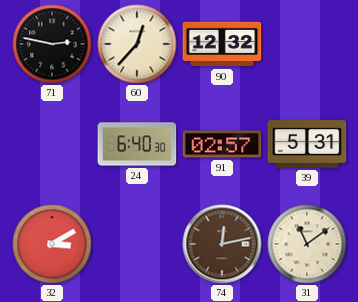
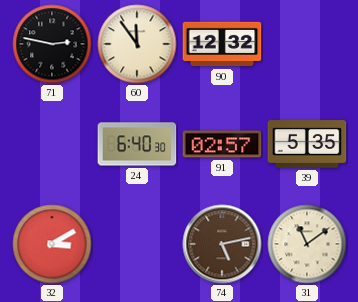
60: 12:37 -> 11:54 (137, 44)
39: 5:31 -> 5:35 (307, 144)
74: 12:13 -> 5:13 (222, 244)
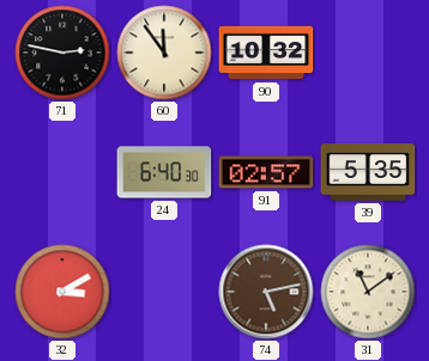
90: 12:32 -> 10:32 (266, 53)
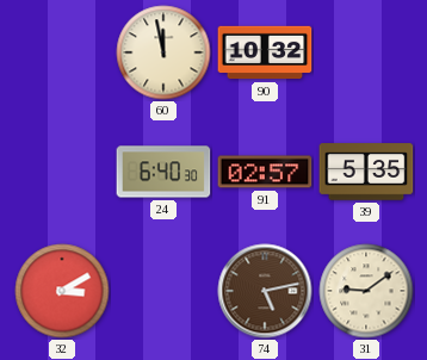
71: 2:47 -> none (62, 53)
60: 11:54 -> 11:58 (163, 52)
31: 11:09 -> 9:09 (366, 291)
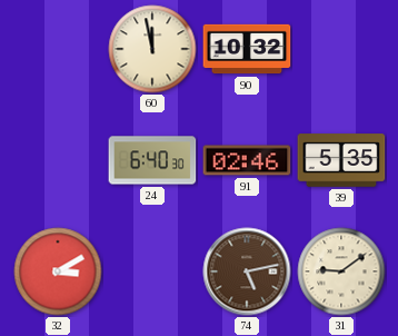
91: 02:57 -> 02:46 (247, 160)
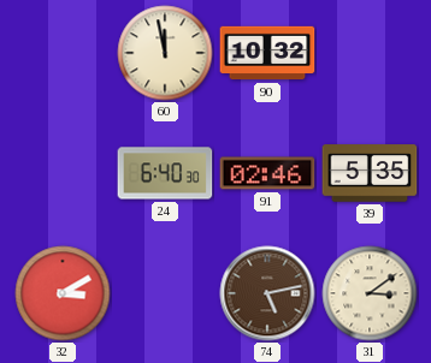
31: 9:09 -> 3:09 (370, 293)
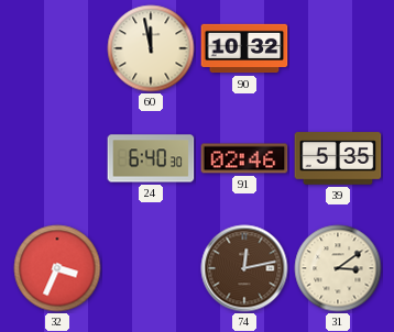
32: 3:10 -> 3:34 (57, 268)
74: 5:13 -> 12:13 (244, 268)
